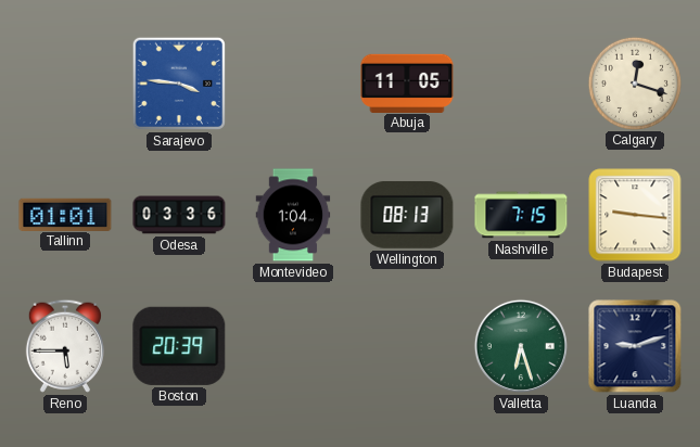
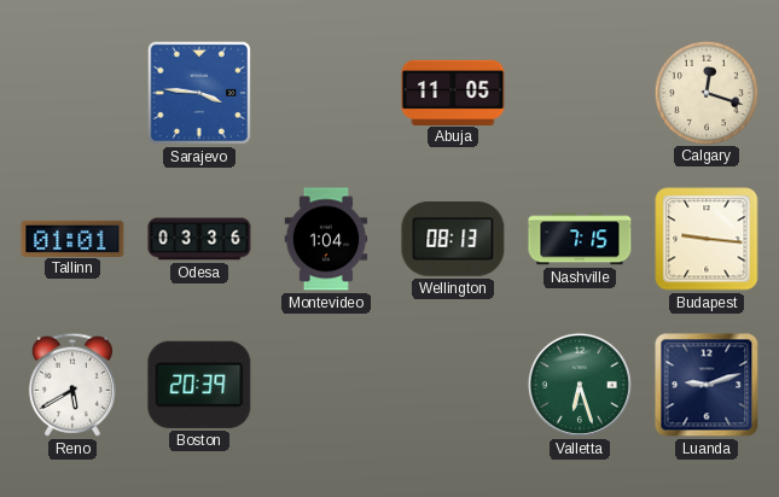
Reno: 5:45 -> 5:40 (72, 385)
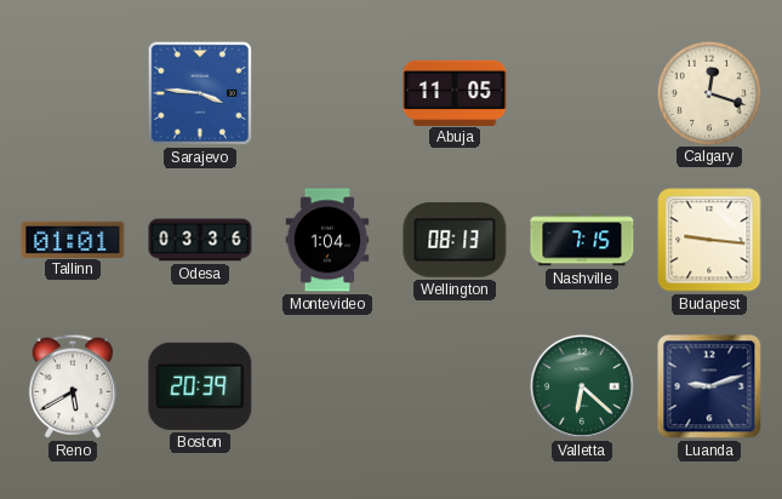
Valletta: 6:27 -> 6:22 (582, 386)
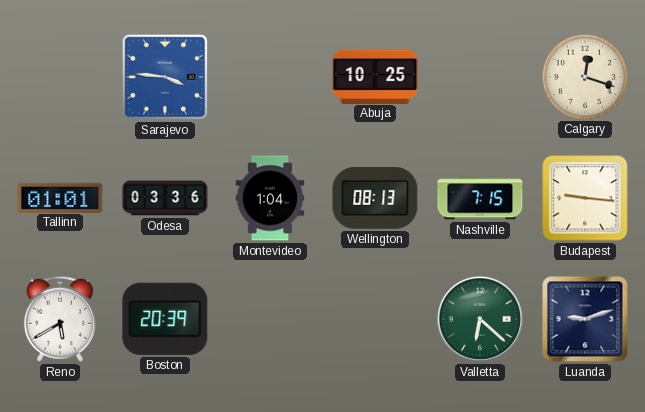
Abuja: 11:05 -> 10:25 (375, 76)
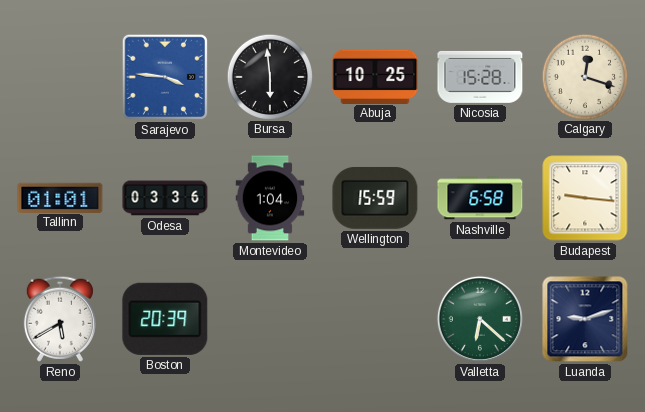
Bursa: none -> 5:59 (269, 76)
Nicosia: none -> 15:28 (480, 77)
Wellington: 08:13 -> 15:59 (375, 198)
Nashville: 7:15 -> 6:58 (480, 198)
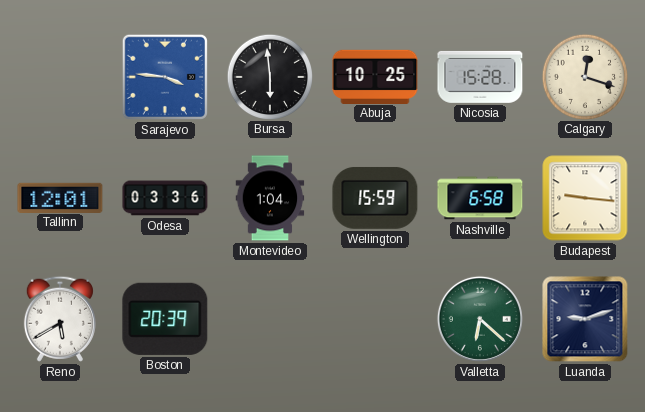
Tallinn: 01:01 -> 12:01 (60, 197)
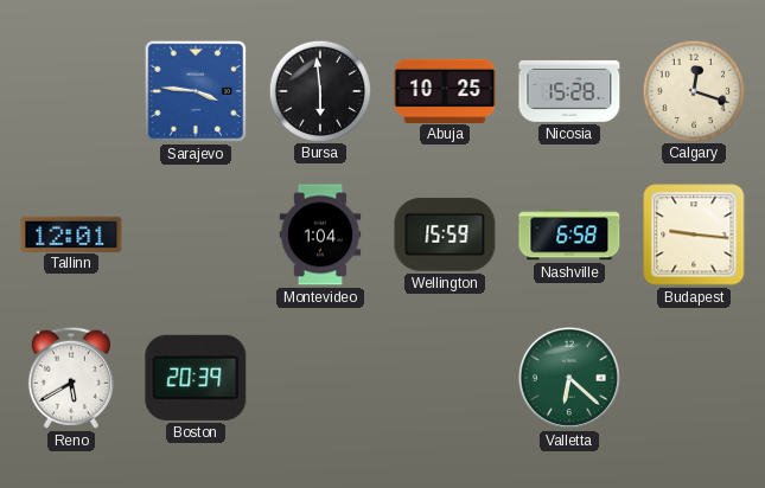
Odesa: 03:36 -> none (165, 198)
Luanda: 9:12 -> none (585, 319)
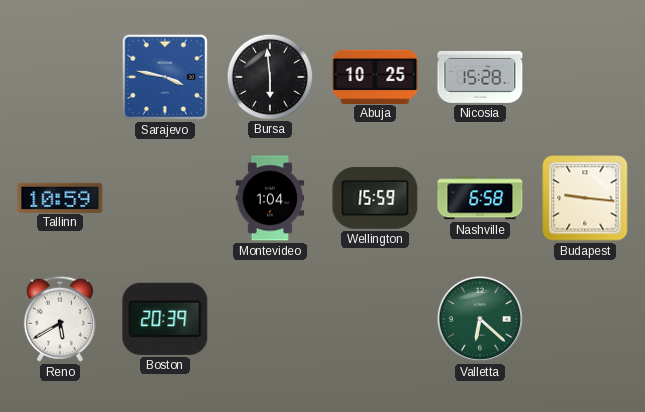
Sarajevo: 3:46 -> 3:47 (165, 77)
Calgary: 12:18 -> none (693, 90)
Tallinn: 12:01 -> 10:59 (60, 197)
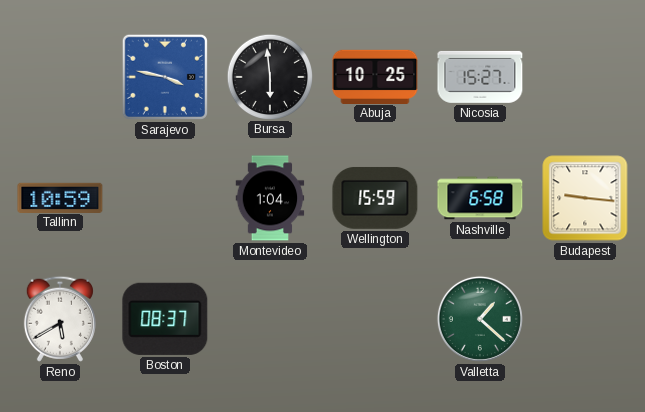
Nicosia: 15:28 -> 15:27 (480, 77)
Boston: 20:39 -> 08:37 (165, 319)
Valletta: 6:22 -> 1:22 (480, 319)
